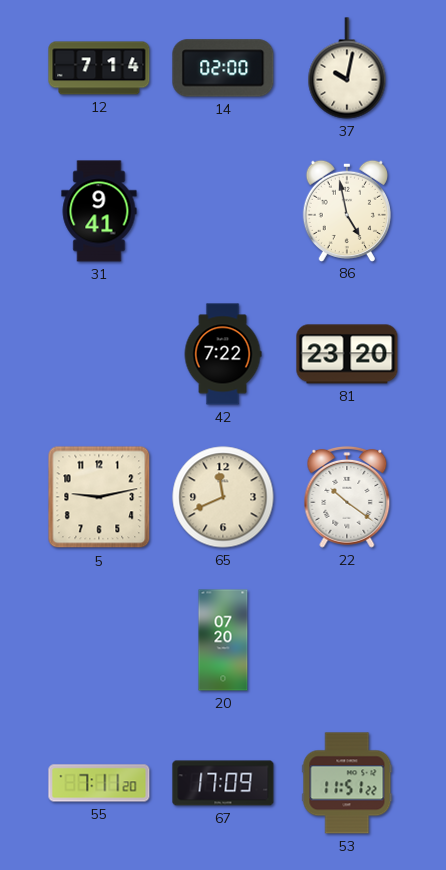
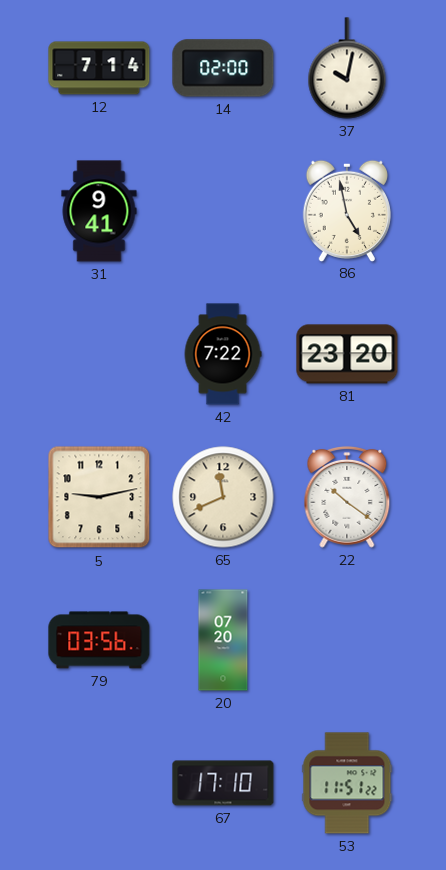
79: none -> 03:56 (99, 640)
55: 7:11 -> none (99, 783)
67: 17:09 -> 17:10 (223, 783)
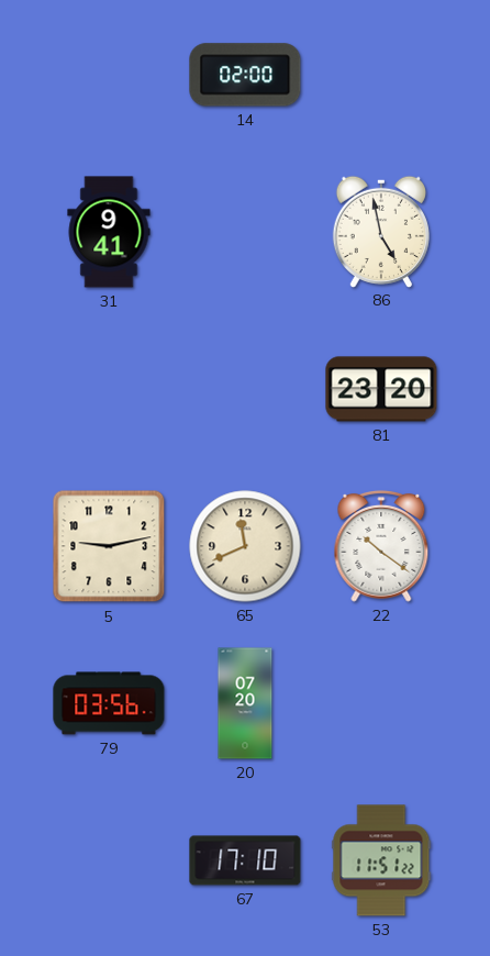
12: 7:14 -> none (99, 68)
37: 10:02 -> none (347, 68)
42: 7:22 -> none (223, 354)
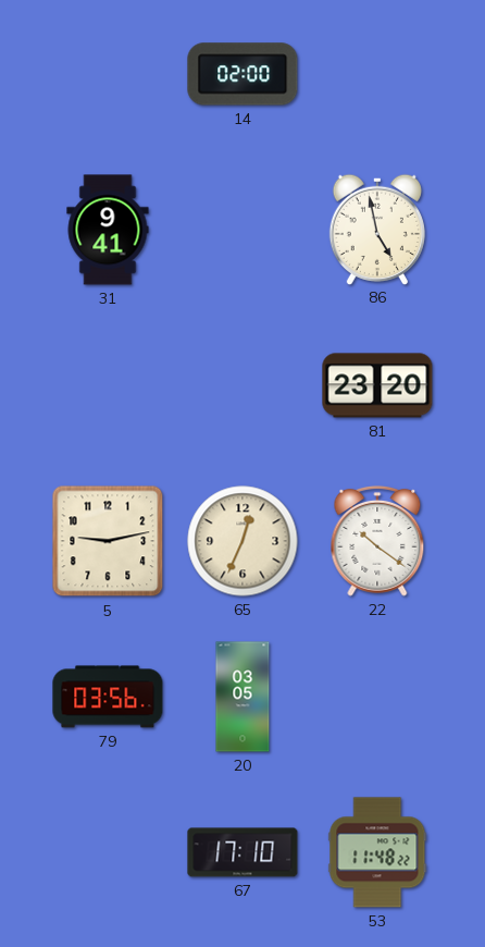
65: 11:41 -> 12:34 (242, 541)
20: 07:20 -> 03:05 (242, 697)
53: 11:51 -> 11:48 (377, 852)
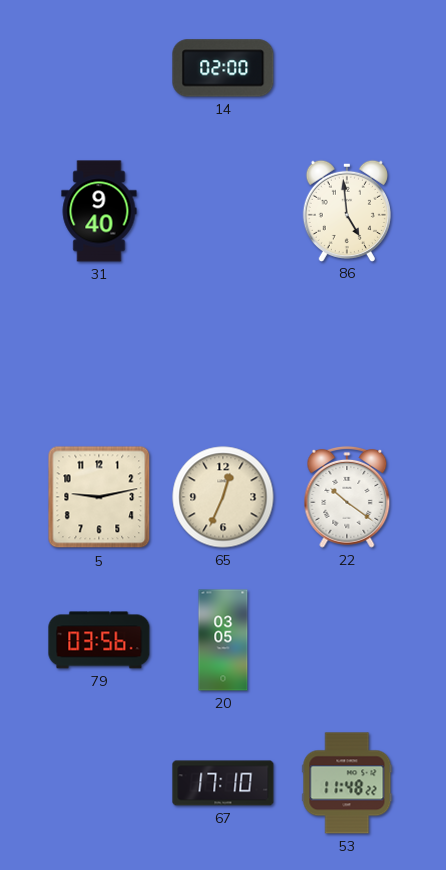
31: 9:41 -> 9:40 (99, 211)
86: 4:58 -> 4:59 (347, 210)
81: 23:20 -> none (377, 385)
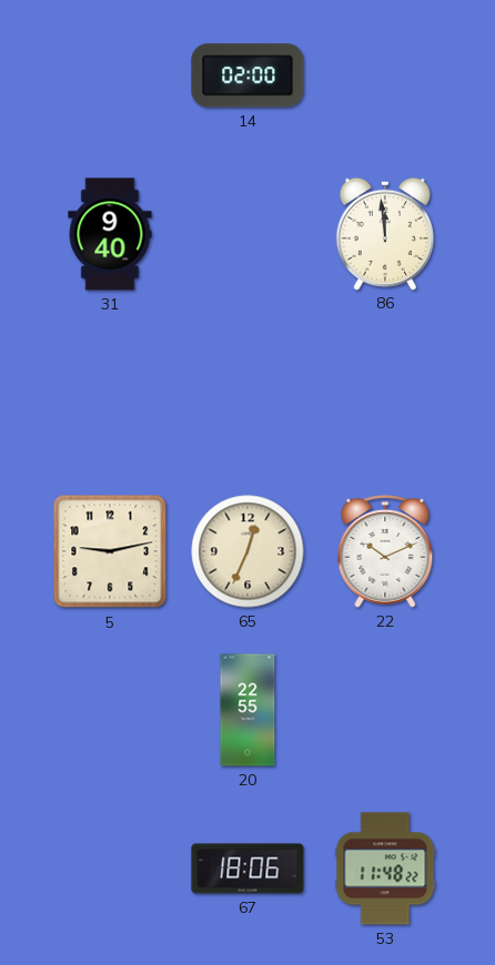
86: 4:59 -> 11:59 (385, 233)
22: 10:21 -> 10:11 (385, 551)
79: 03:56 -> none (99, 640)
20: 03:05 -> 22:55 (247, 710)
67: 17:10 -> 18:06 (247, 868)
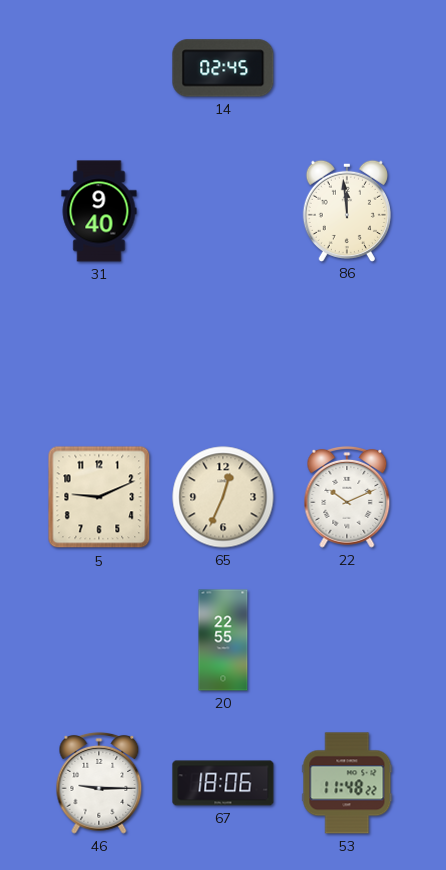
14: 02:00 -> 02:45 (223, 68)
5: 9:13 -> 9:11 (99, 497)
46: none -> 9:15 (99, 783)
